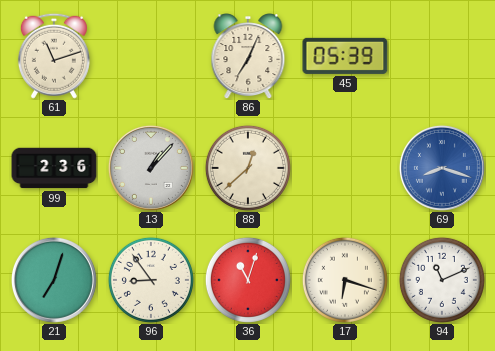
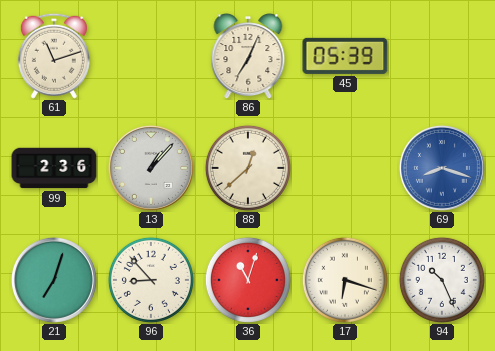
96: 8:54 -> 8:53 (151, 280)
94: 11:11 -> 10:26 (442, 280)
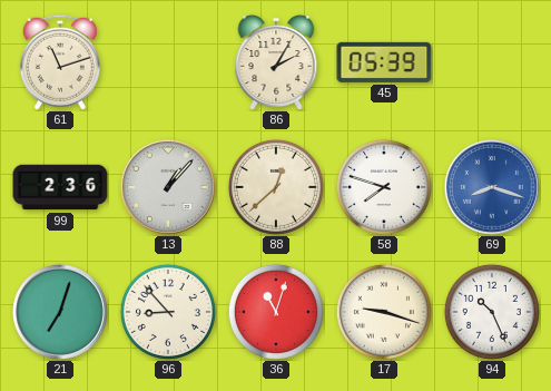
86: 7:04 -> 2:05 (276, 62)
58: none -> 7:48 (384, 187)
17: 6:18 -> 9:18 (384, 312)
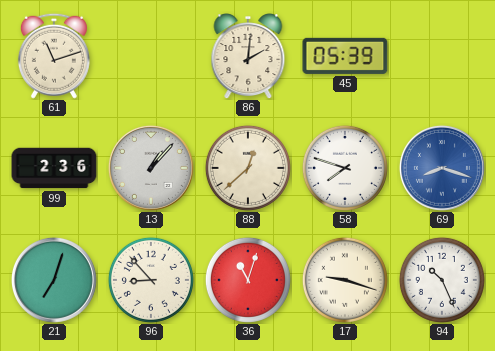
86: 2:05 -> 2:01 (248, 56)
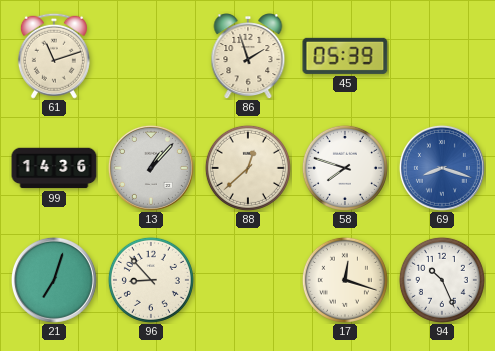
86: 2:01 -> 1:57 (248, 56)
99: 2:36 -> 14:36 (54, 168)
36: 11:03 -> none (248, 280)
17: 9:18 -> 12:18 (345, 280)
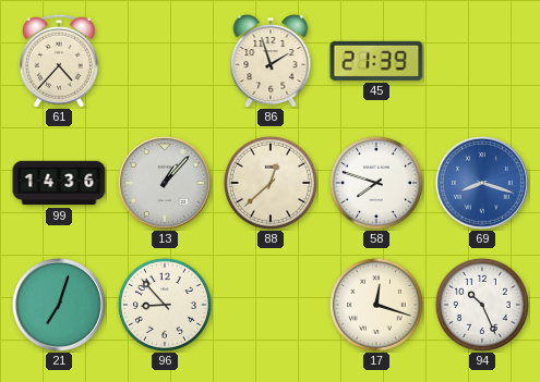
61: 11:12 -> 4:37 (59, 61)
45: 05:39 -> 21:39 (376, 61)
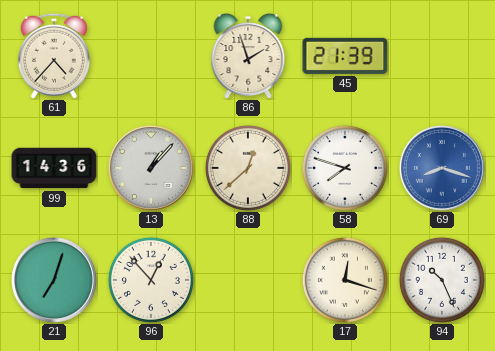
96: 8:53 -> 12:53 (151, 280)
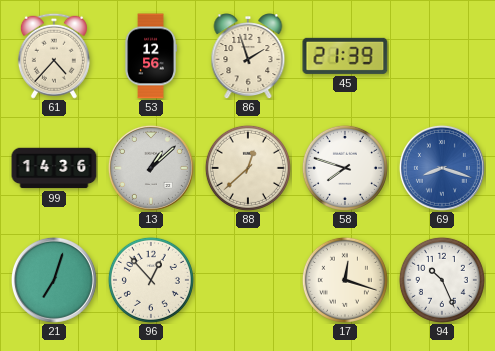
53: none -> 12:56 (151, 56)
13: 1:07 -> 1:08 (151, 168)
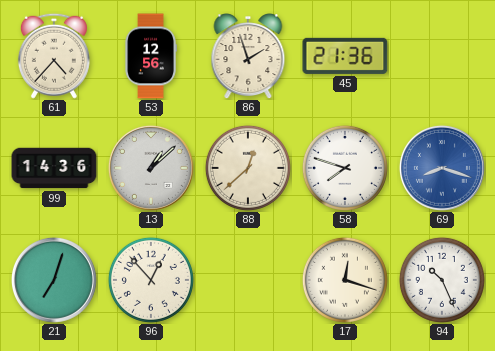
45: 21:39 -> 21:36 (345, 56)
